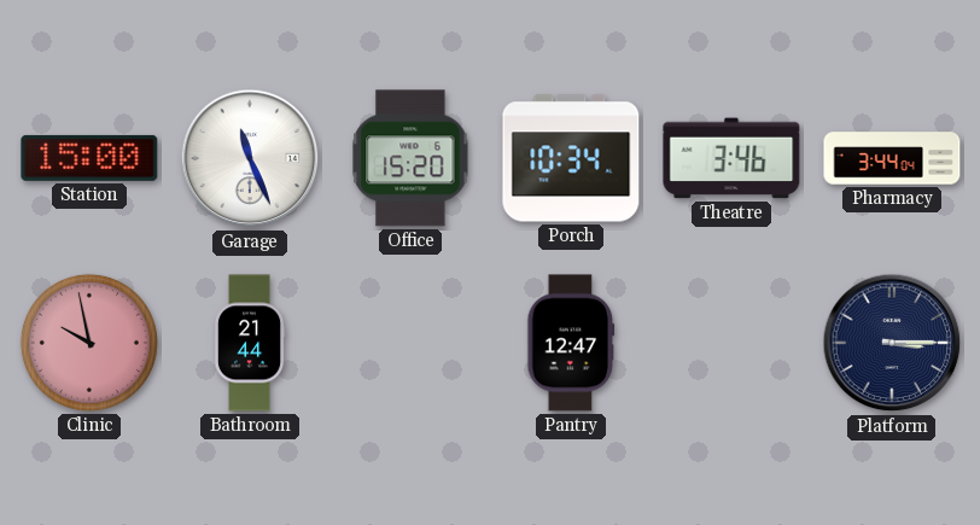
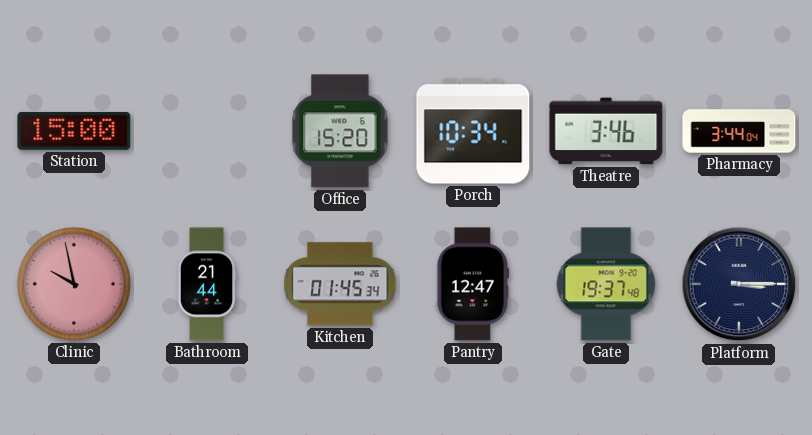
Garage: 11:26 -> none (250, 158)
Kitchen: none -> 01:45 (340, 284)
Gate: none -> 19:37 (606, 284)
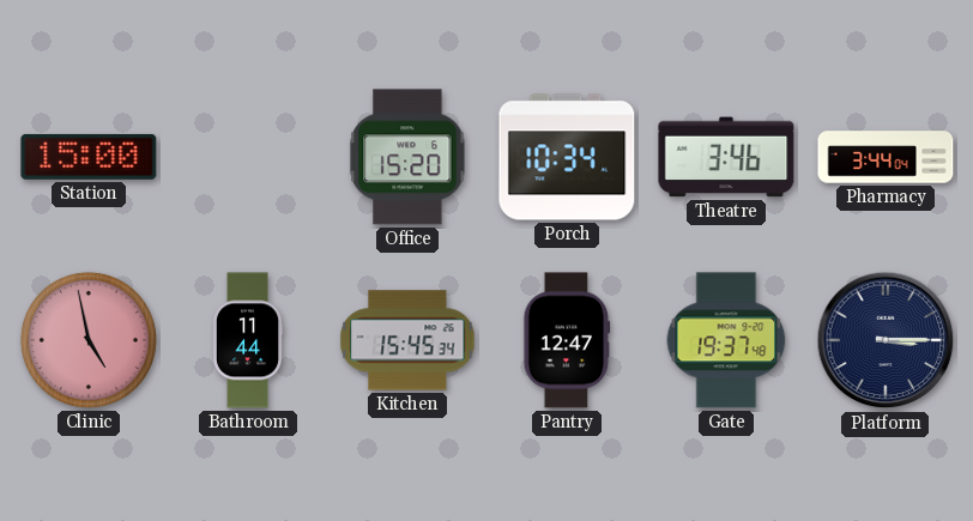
Clinic: 9:58 -> 4:58 (89, 340)
Bathroom: 21:44 -> 11:44 (248, 340)
Kitchen: 01:45 -> 15:45 (407, 340)
